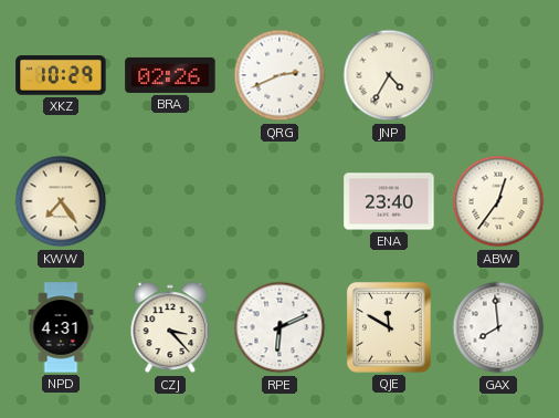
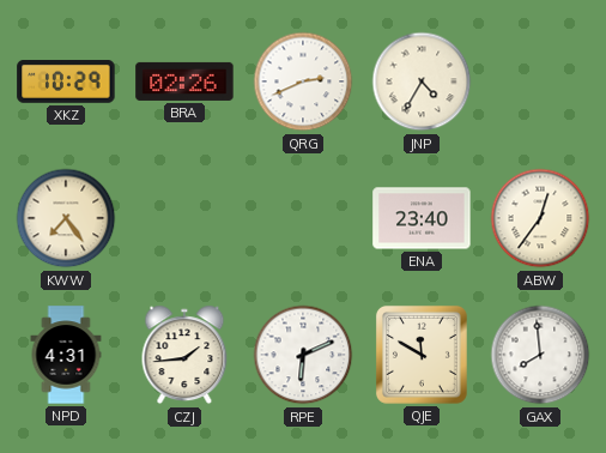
CZJ: 3:23 -> 1:44 (184, 355)
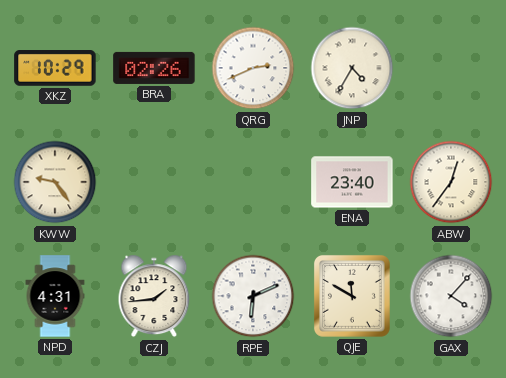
KWW: 7:24 -> 9:24 (55, 182)
GAX: 7:59 -> 4:07 (451, 296)
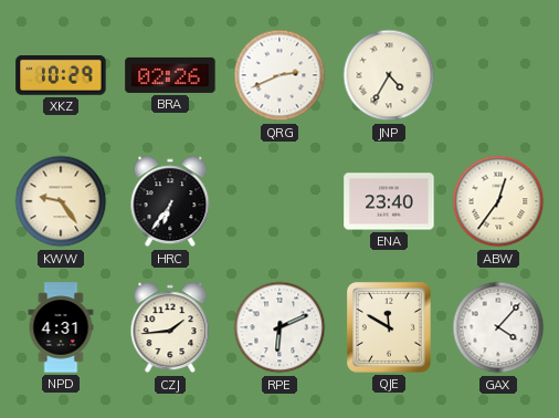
HRC: none -> 6:36 (170, 201)
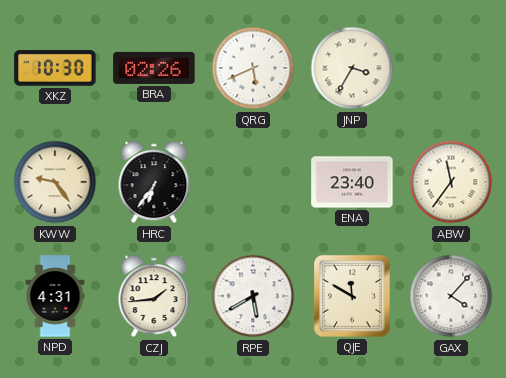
XKZ: 10:29 -> 10:30 (55, 69)
QRG: 2:41 -> 5:41 (253, 68)
JNP: 4:35 -> 3:35 (352, 68)
ABW: 12:36 -> 11:36 (451, 182)
RPE: 6:11 -> 5:40 (253, 296)
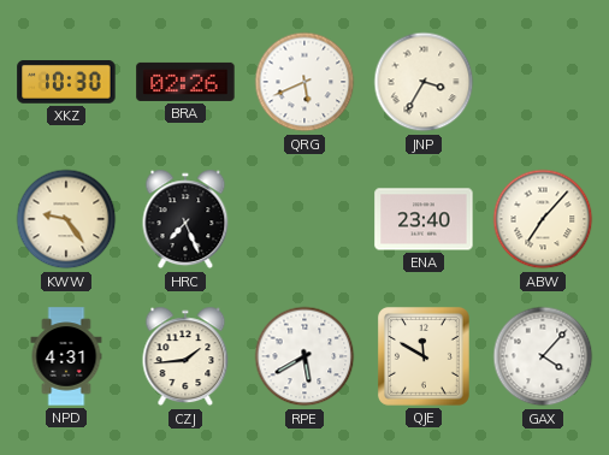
HRC: 6:36 -> 7:26 (185, 219)
ABW: 11:36 -> 7:07 (543, 219)
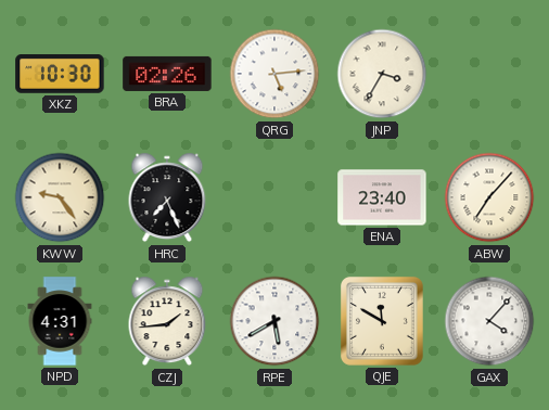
QRG: 5:41 -> 5:14 (274, 74)
